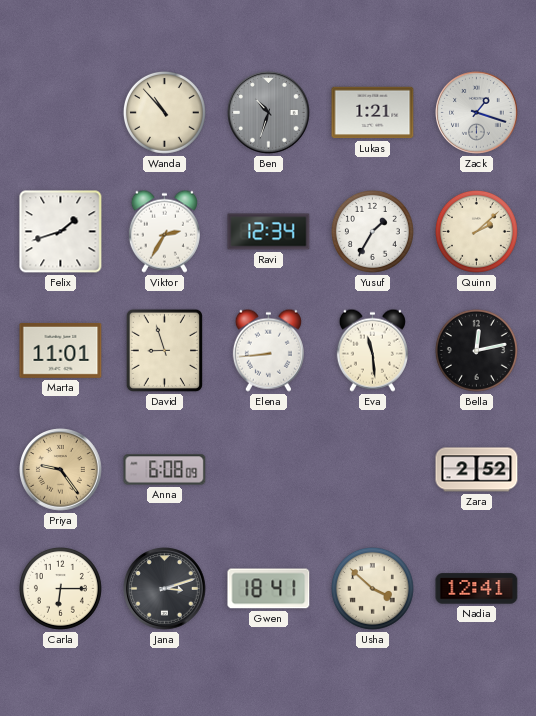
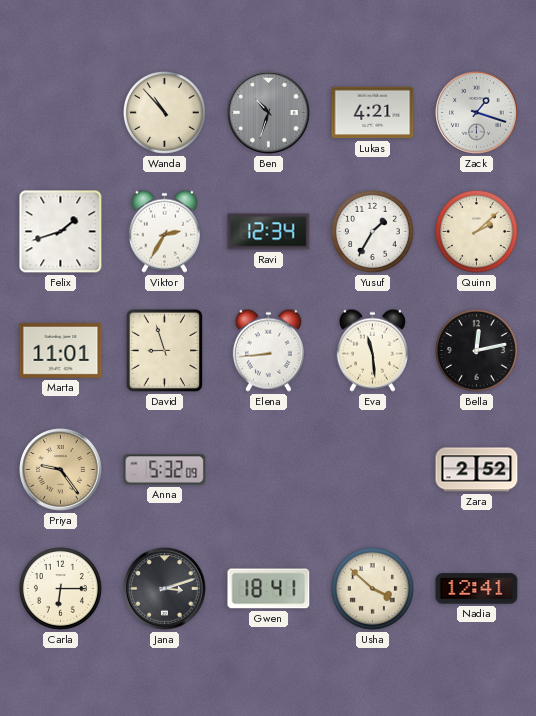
Lukas: 1:21 -> 4:21 (373, 113)
Anna: 6:08 -> 5:32 (165, 470)
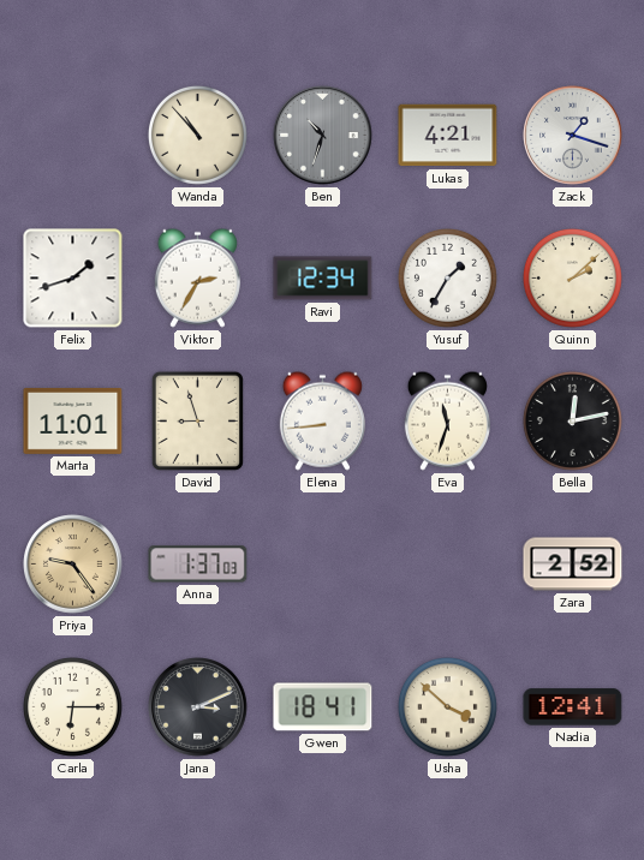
Eva: 11:29 -> 11:33 (447, 420)
Anna: 5:32 -> 1:37 (198, 565)
Jana: 3:12 -> 3:11 (198, 707)
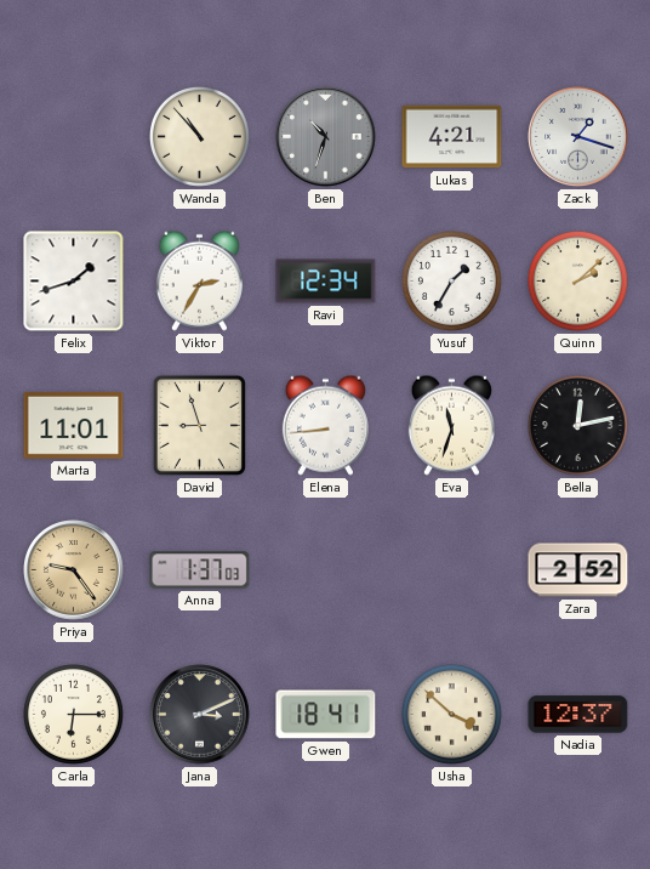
Nadia: 12:41 -> 12:37 (578, 715)
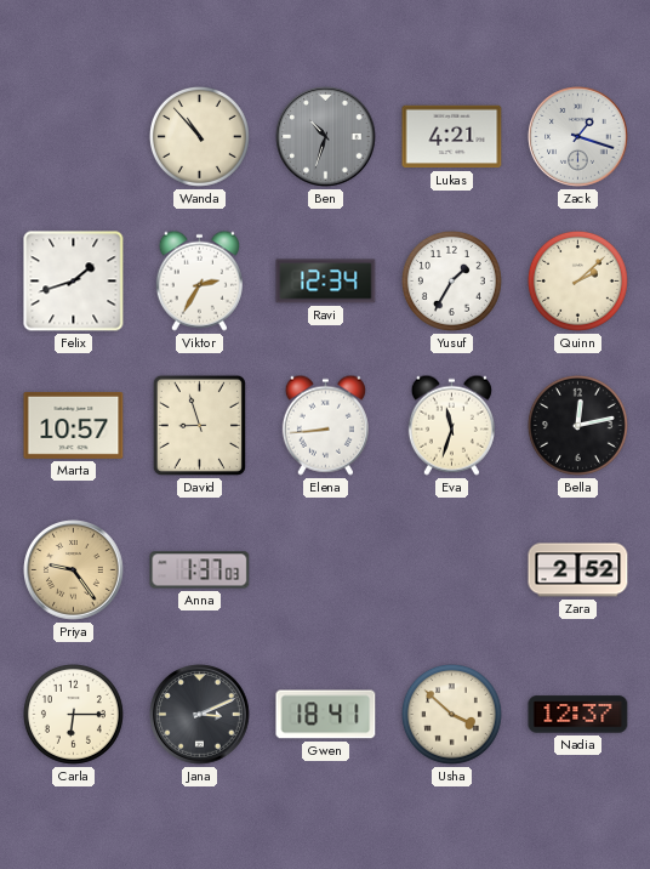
Marta: 11:01 -> 10:57 (74, 425)
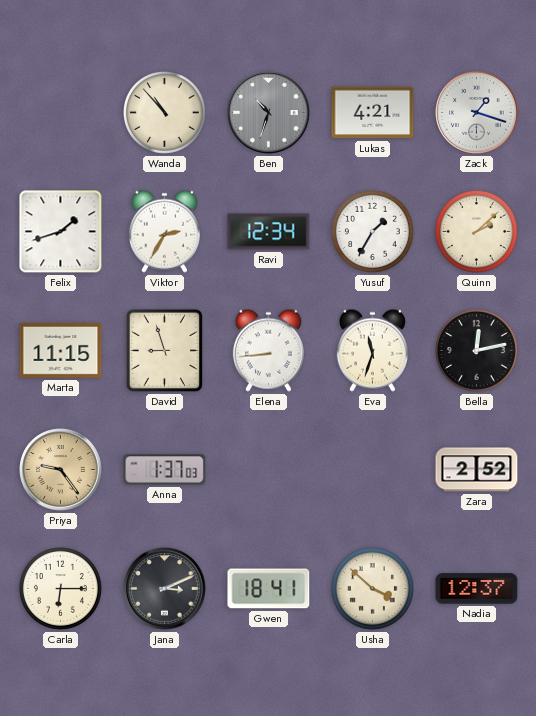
Marta: 10:57 -> 11:15 (61, 350)
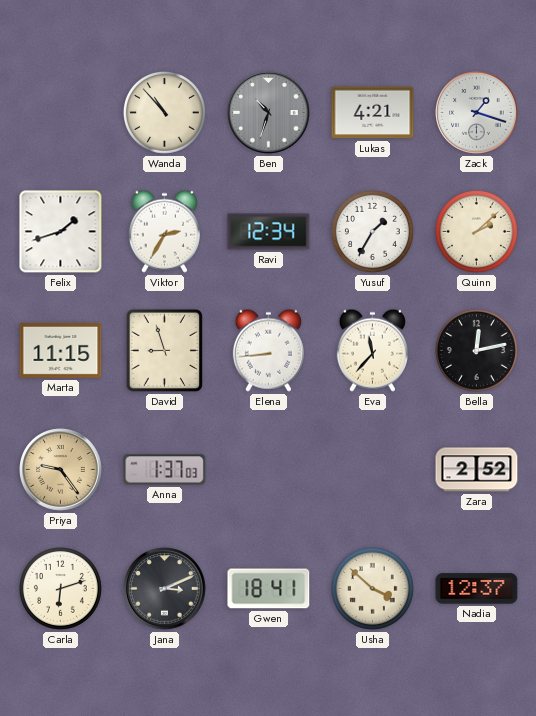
Eva: 11:33 -> 11:37 (372, 350)
Carla: 6:15 -> 6:12 (60, 588)
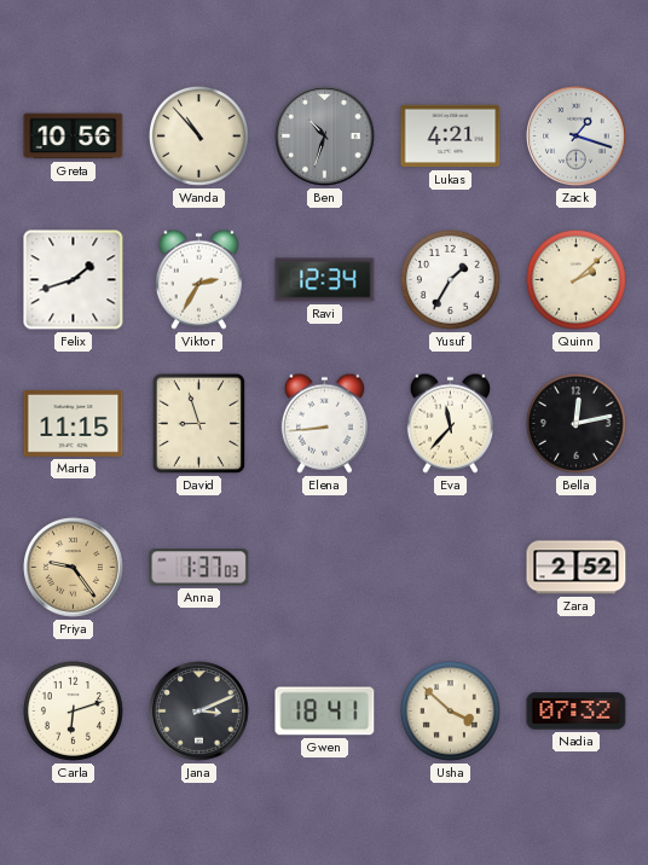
Greta: none -> 10:56 (74, 137)
Nadia: 12:37 -> 07:32 (577, 712)
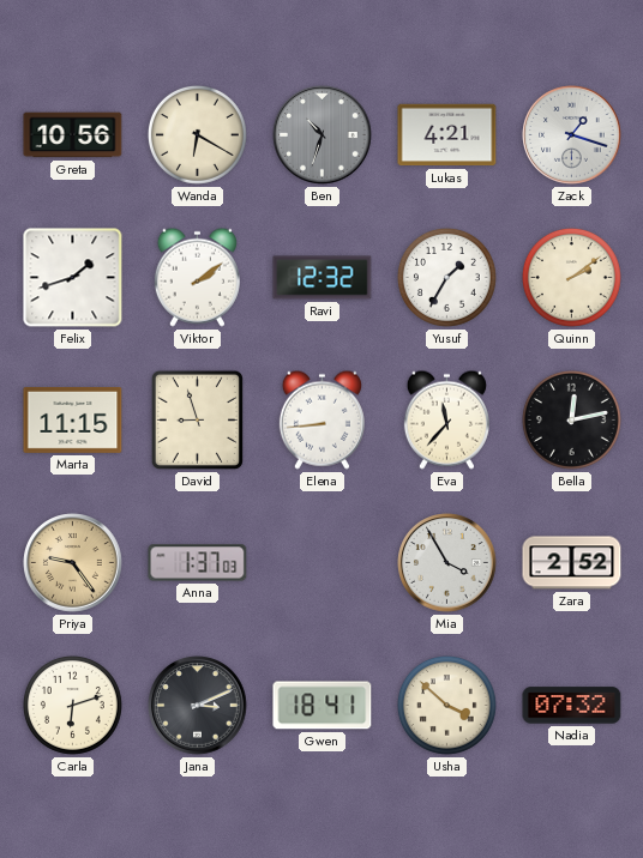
Wanda: 10:53 -> 6:20 (197, 134)
Viktor: 2:35 -> 2:09 (197, 277)
Ravi: 12:34 -> 12:32 (323, 278)
Quinn: 2:08 -> 2:09 (571, 277)
Mia: none -> 3:55 (447, 563)
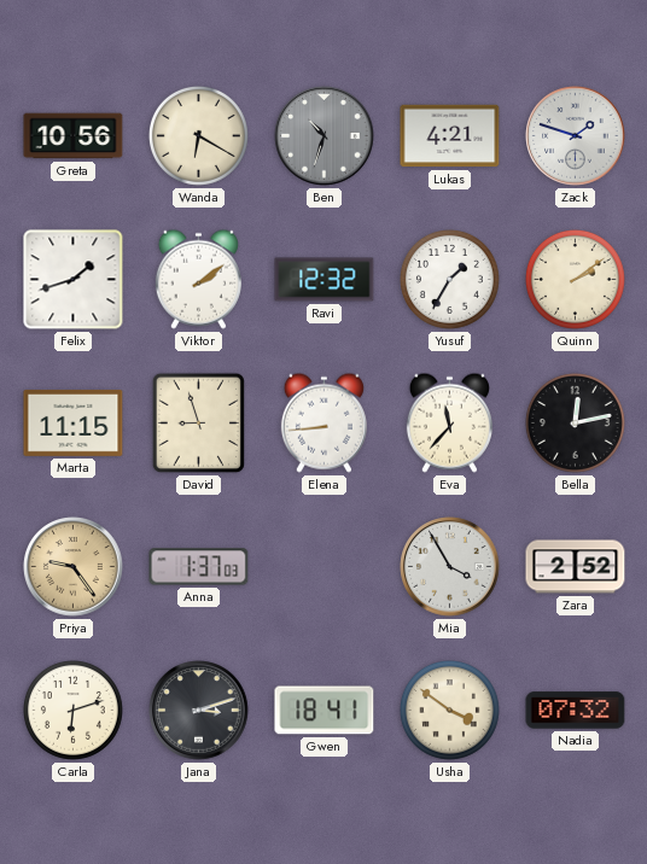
Zack: 1:18 -> 1:48 (576, 136)
Jana: 3:11 -> 3:12 (199, 711)
Usha: 3:52 -> 3:51 (449, 710)
